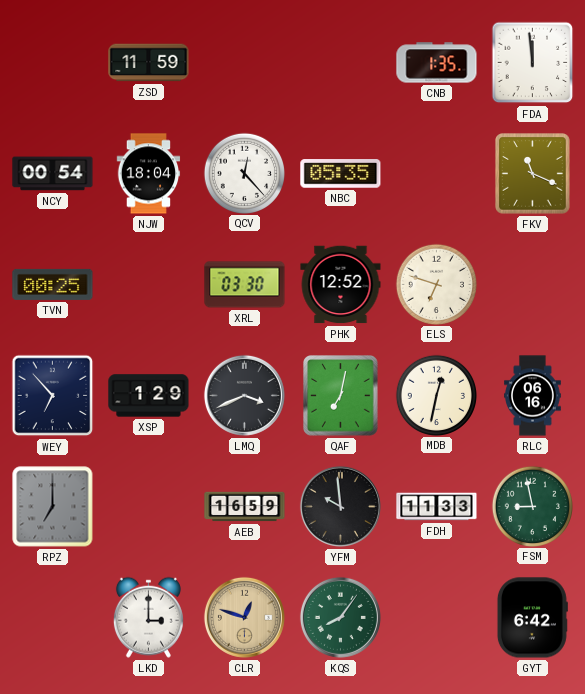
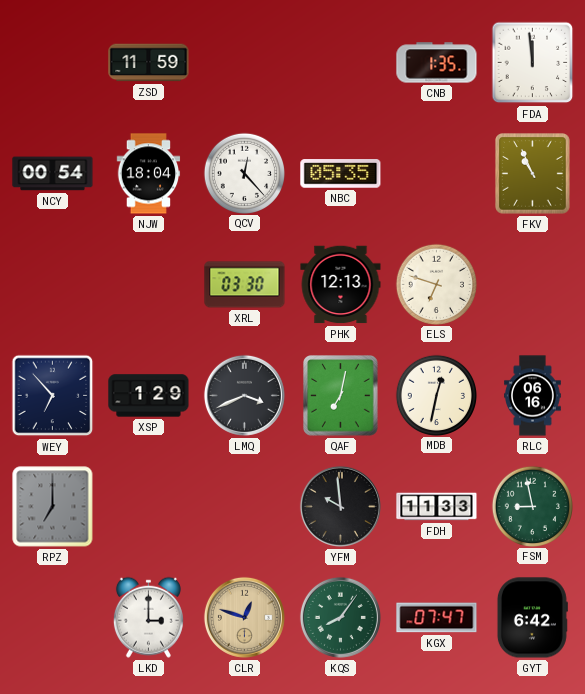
FKV: 11:19 -> 10:56 (533, 174)
TVN: 00:25 -> none (53, 284)
PHK: 12:52 -> 12:13 (341, 285)
AEB: 16:59 -> none (245, 507)
KGX: none -> 07:47 (437, 618)
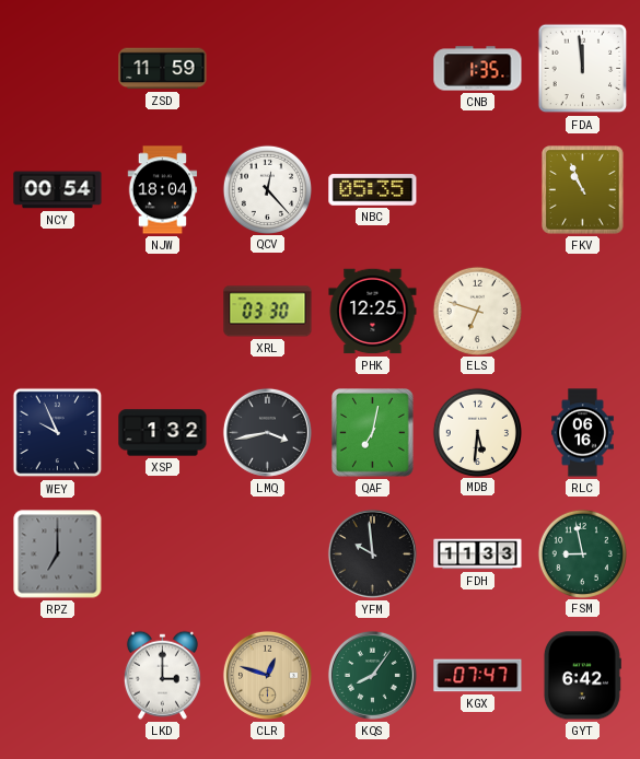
PHK: 12:13 -> 12:25 (373, 312)
WEY: 6:53 -> 9:56 (58, 433)
XSP: 1:29 -> 1:32 (163, 433)
LMQ: 3:41 -> 3:43 (267, 432)
MDB: 12:32 -> 5:31 (477, 432)
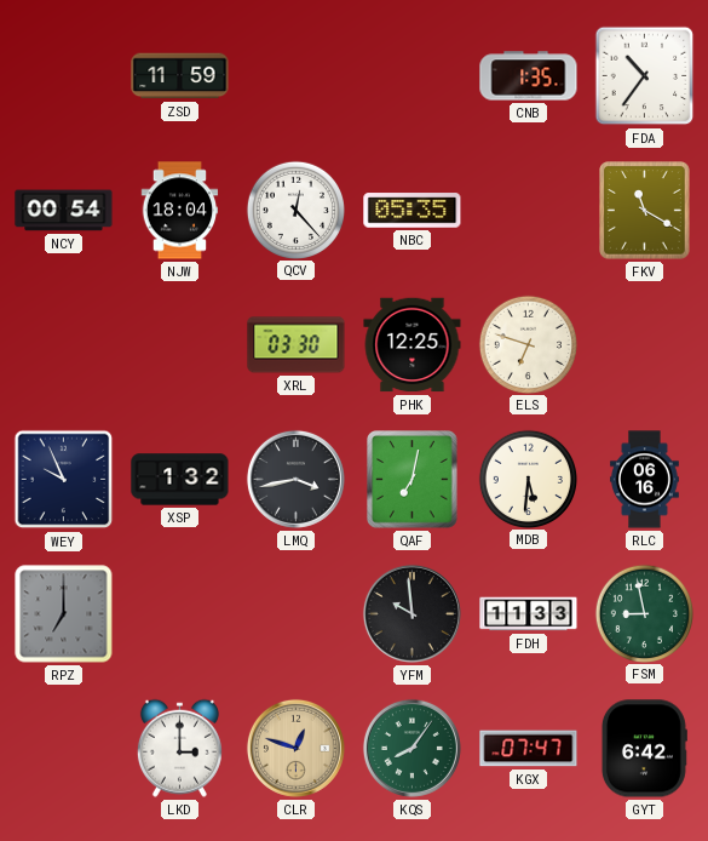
FDA: 11:59 -> 10:36 (645, 76)
FKV: 10:56 -> 11:20 (645, 211)
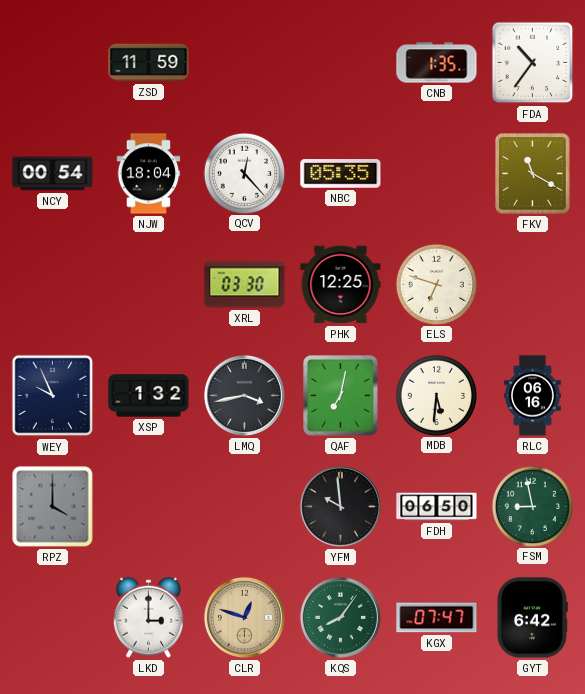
RPZ: 7:00 -> 4:00 (53, 507)
FDH: 11:33 -> 06:50 (437, 507)
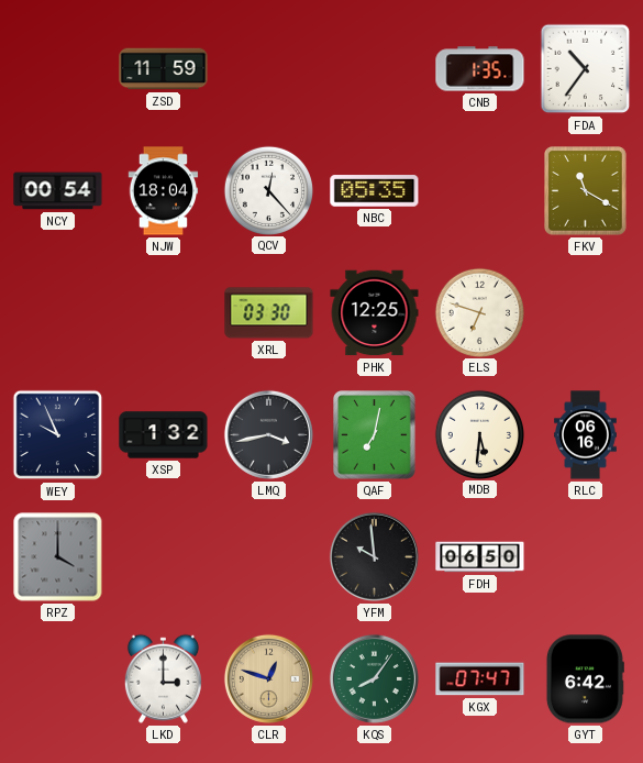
FSM: 8:58 -> none (532, 506)
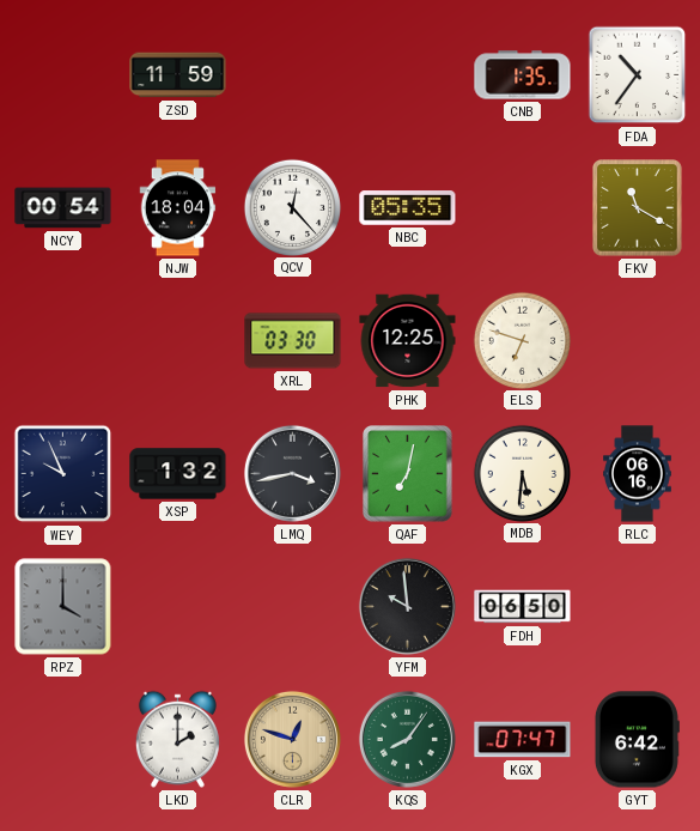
LKD: 3:00 -> 2:00 (177, 739)
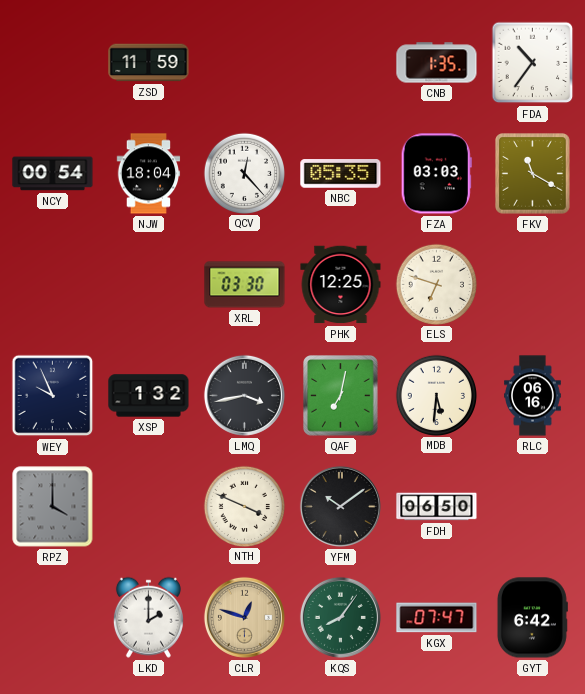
FZA: none -> 03:03 (436, 174)
NTH: none -> 3:49 (244, 506)
YFM: 9:59 -> 10:09 (340, 506)
